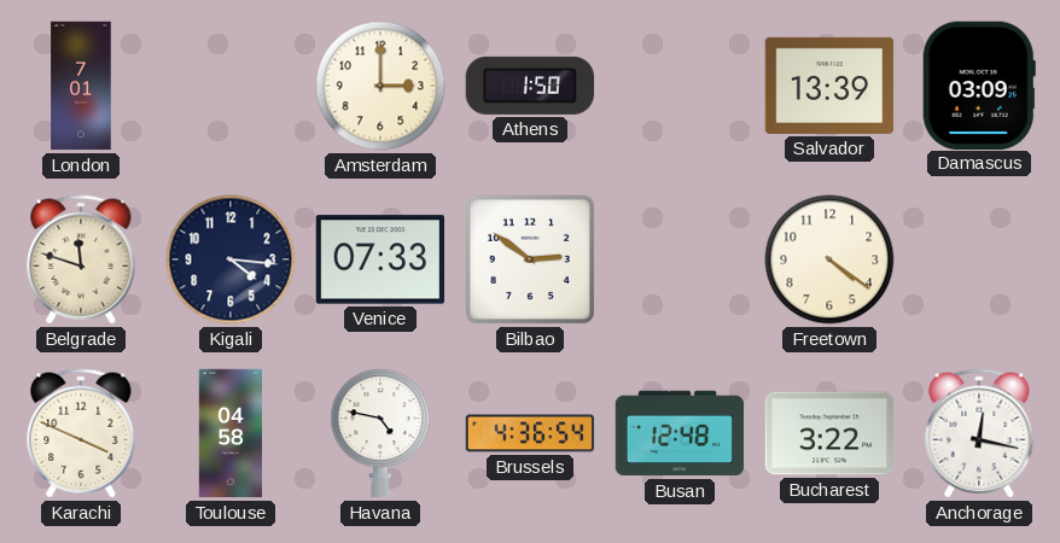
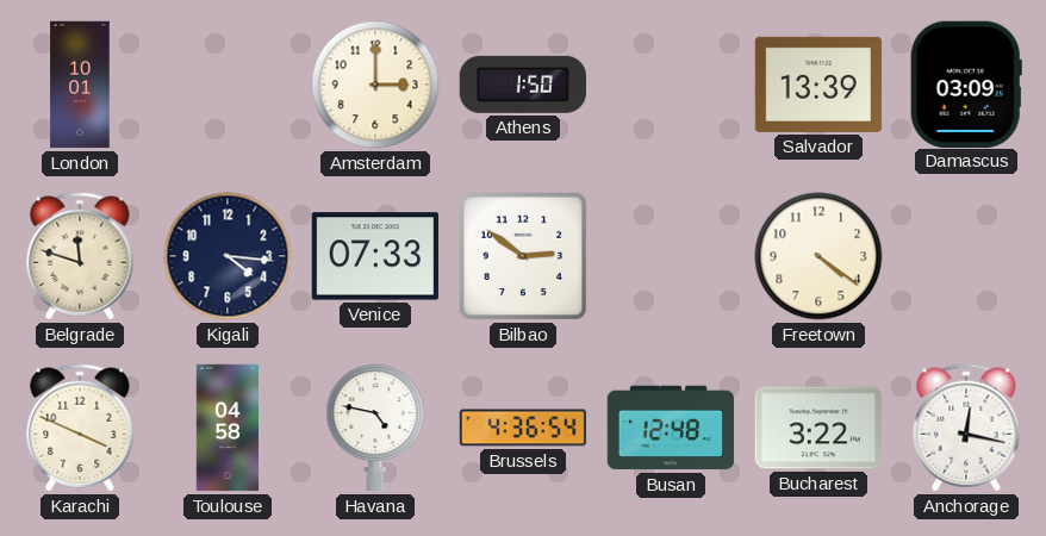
London: 7:01 -> 10:01 (80, 85)
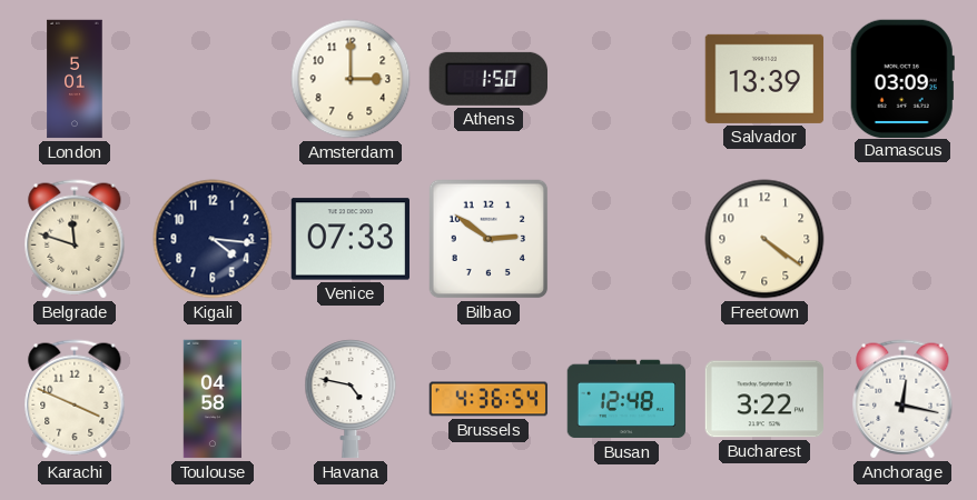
London: 10:01 -> 5:01 (75, 79)
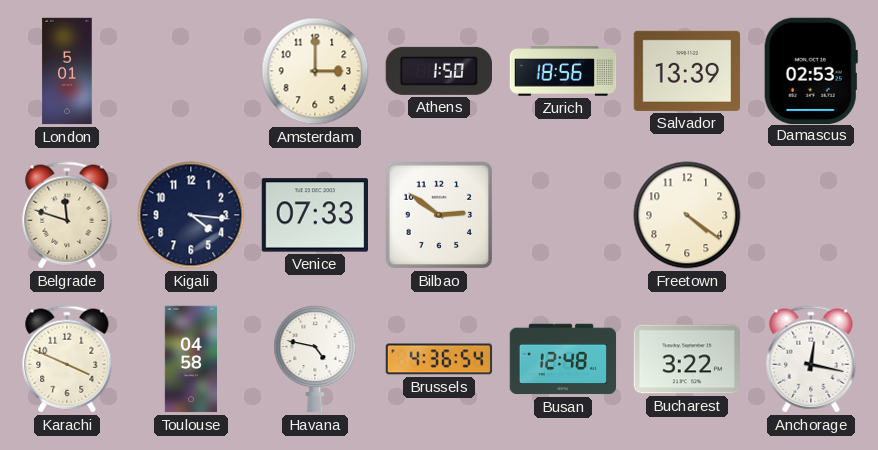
Zurich: none -> 18:56 (563, 71)
Damascus: 03:09 -> 02:53 (811, 70)
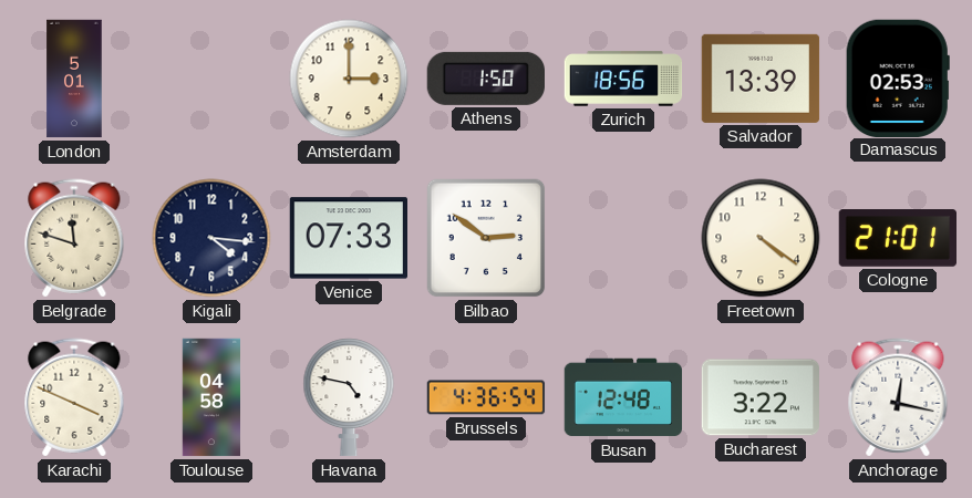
Cologne: none -> 21:01 (898, 239)
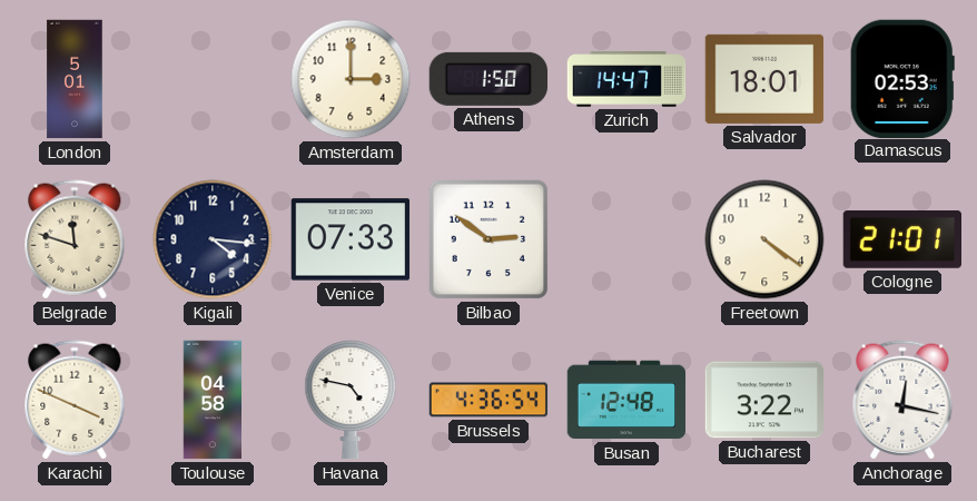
Zurich: 18:56 -> 14:47 (626, 79)
Salvador: 13:39 -> 18:01 (764, 79)
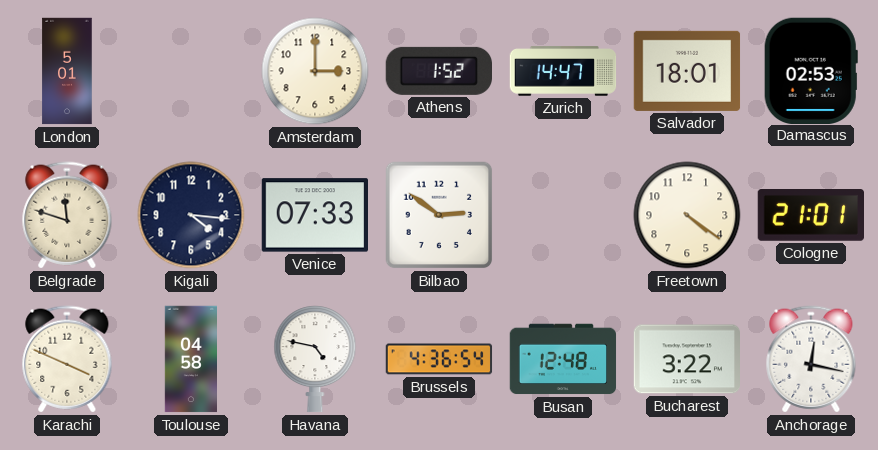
Athens: 1:50 -> 1:52 (438, 71)
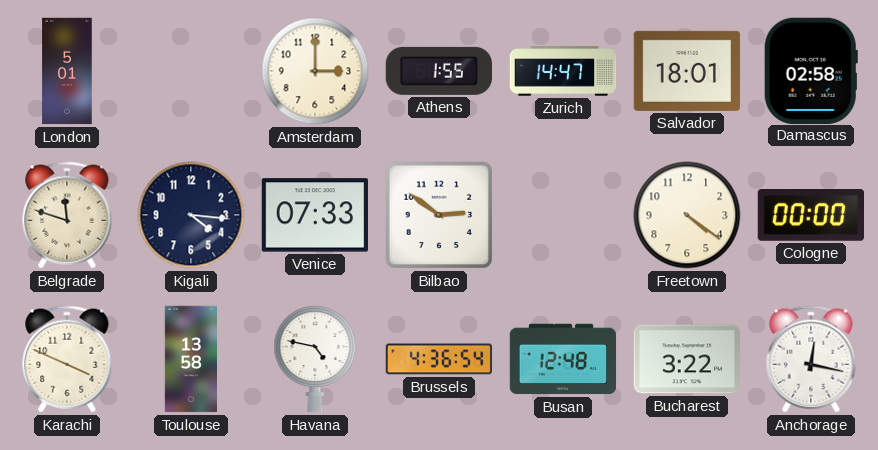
Athens: 1:52 -> 1:55 (438, 71)
Damascus: 02:53 -> 02:58 (811, 70)
Cologne: 21:01 -> 00:00 (811, 216)
Toulouse: 04:58 -> 13:58 (190, 359)
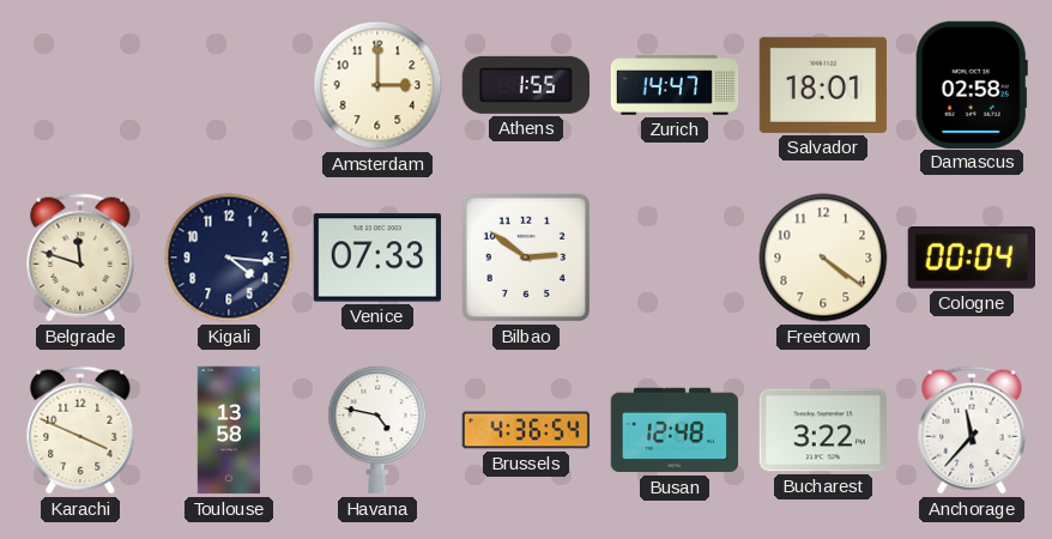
London: 5:01 -> none (67, 71)
Cologne: 00:00 -> 00:04 (972, 259)
Anchorage: 12:17 -> 11:37 (972, 430)
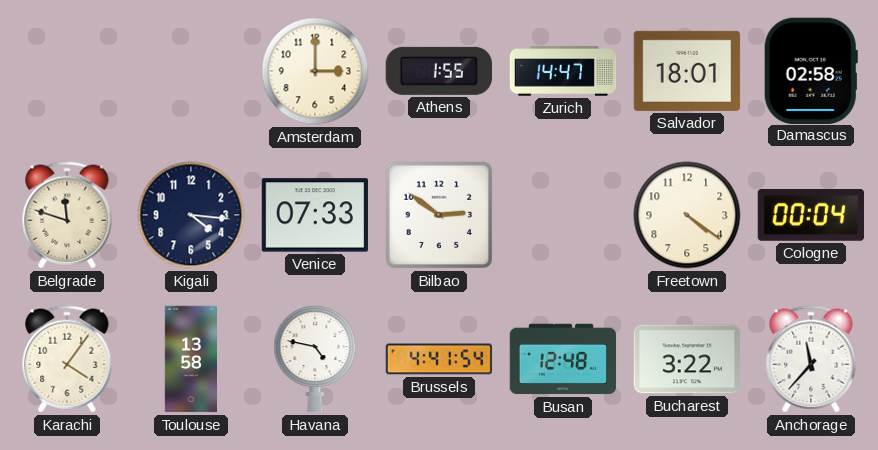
Karachi: 3:49 -> 4:06 (67, 359)
Brussels: 4:36 -> 4:41 (439, 359)
